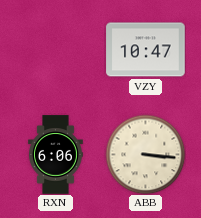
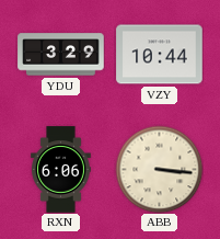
YDU: none -> 3:29 (61, 55)
VZY: 10:47 -> 10:44 (160, 55)
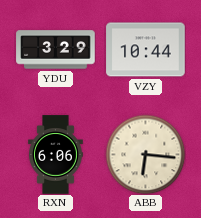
ABB: 3:16 -> 6:16 (145, 154)
